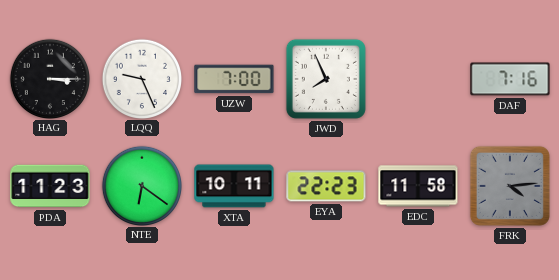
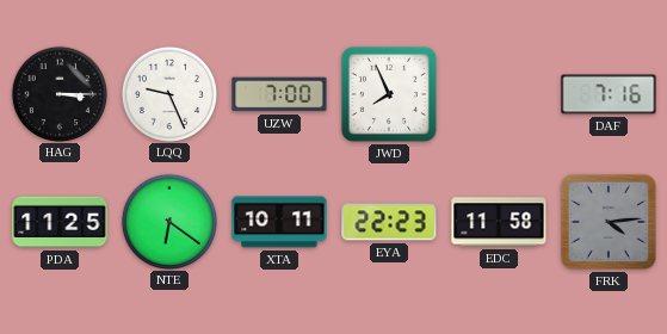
PDA: 11:23 -> 11:25 (60, 222)
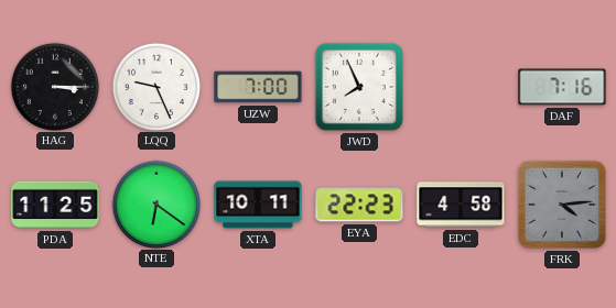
EDC: 11:58 -> 4:58 (461, 205)
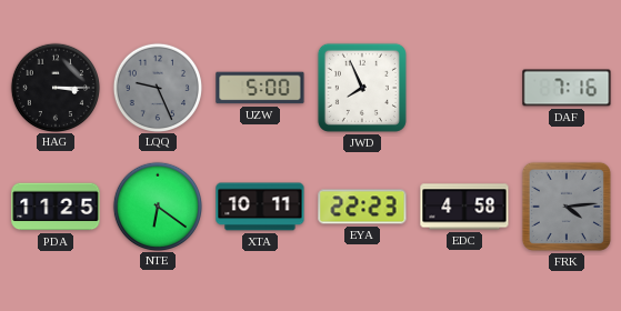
LQQ dial: white -> grey (157, 87)
UZW: 7:00 -> 5:00 (260, 88)
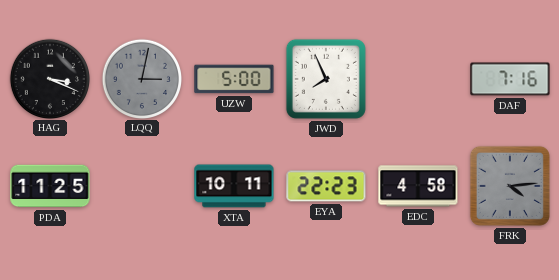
HAG: 3:15 -> 3:19 (49, 78)
LQQ: 9:26 -> 3:02 (141, 78)
NTE: 6:21 -> none (157, 205)
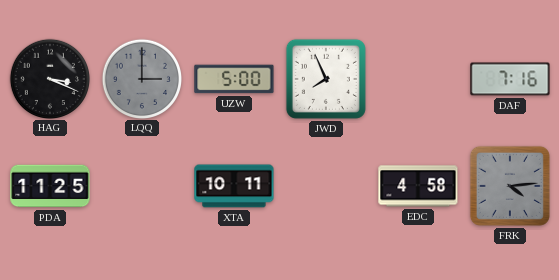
LQQ: 3:02 -> 3:00 (141, 78)
EYA: 22:23 -> none (326, 186)
